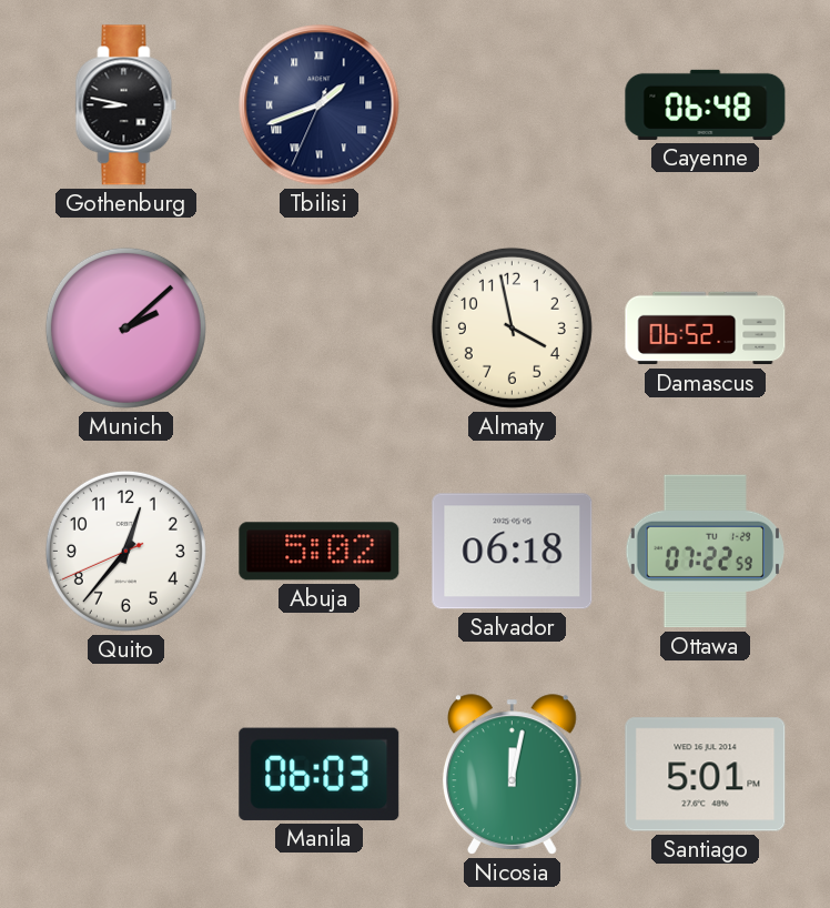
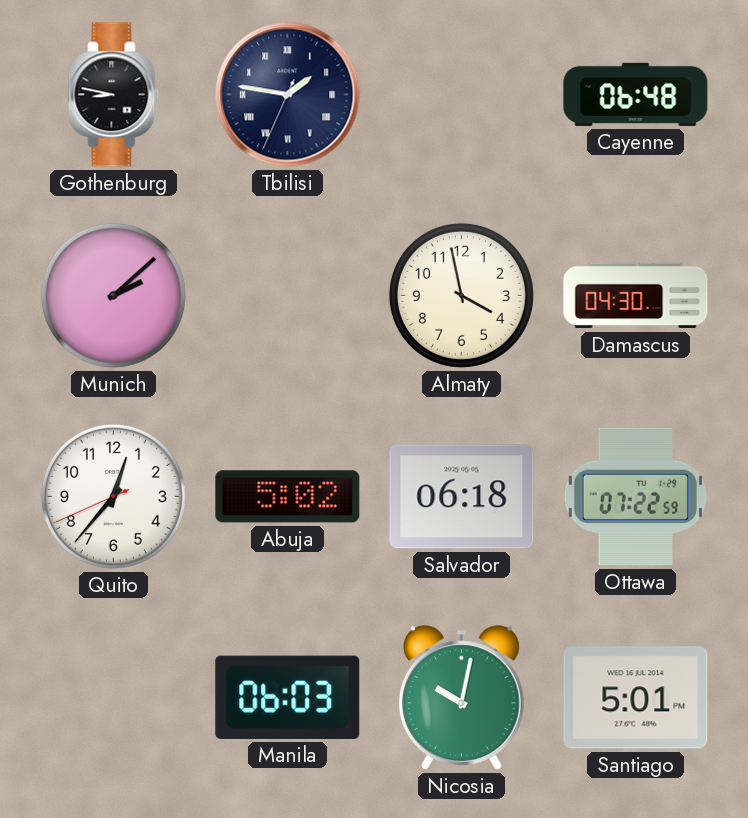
Tbilisi: 1:41 -> 1:46 (288, 95)
Damascus: 06:52 -> 04:30 (636, 296)
Nicosia: 12:02 -> 10:02 (461, 698)
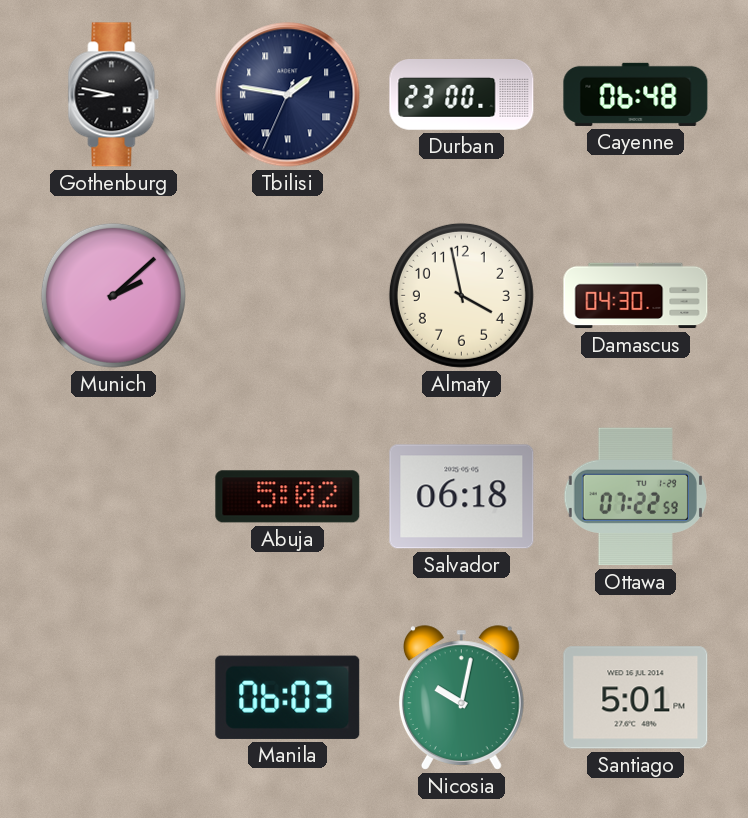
Durban: none -> 23:00 (462, 95)
Quito: 12:36 -> none (113, 496)
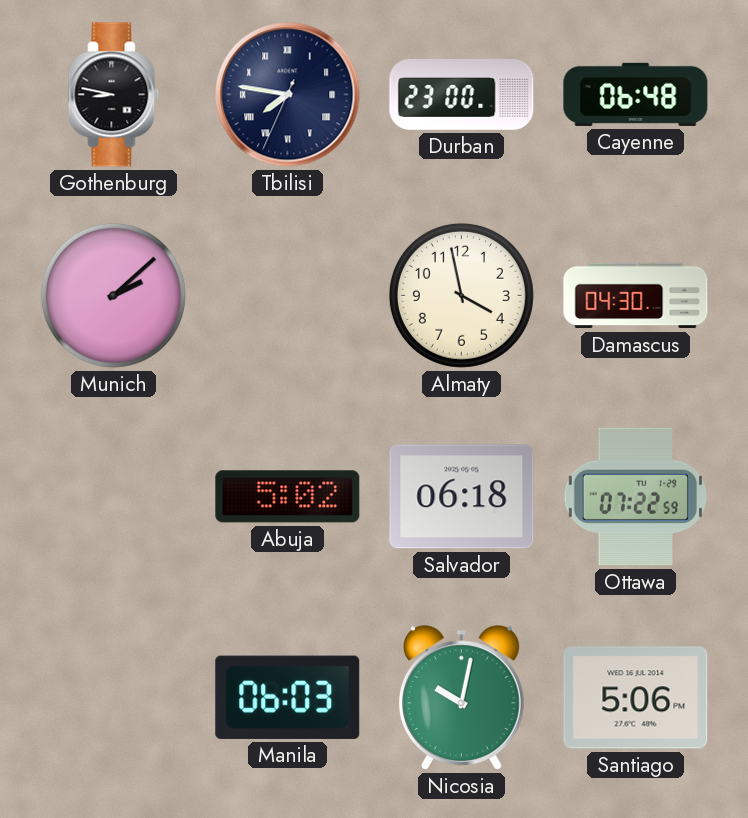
Tbilisi: 1:46 -> 7:46 (288, 95)
Santiago: 5:01 -> 5:06 (636, 698)
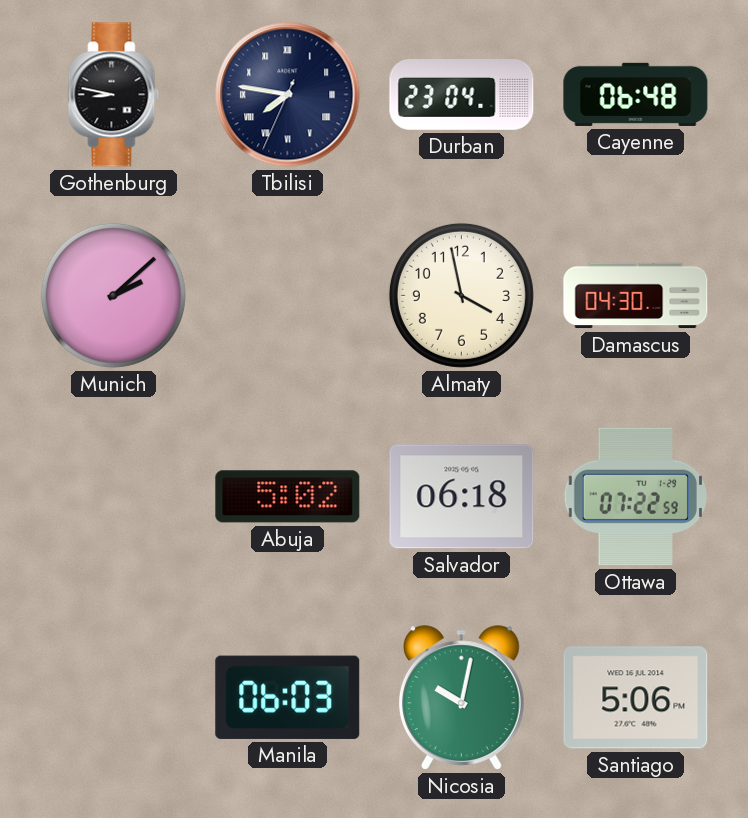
Durban: 23:00 -> 23:04 (462, 95)
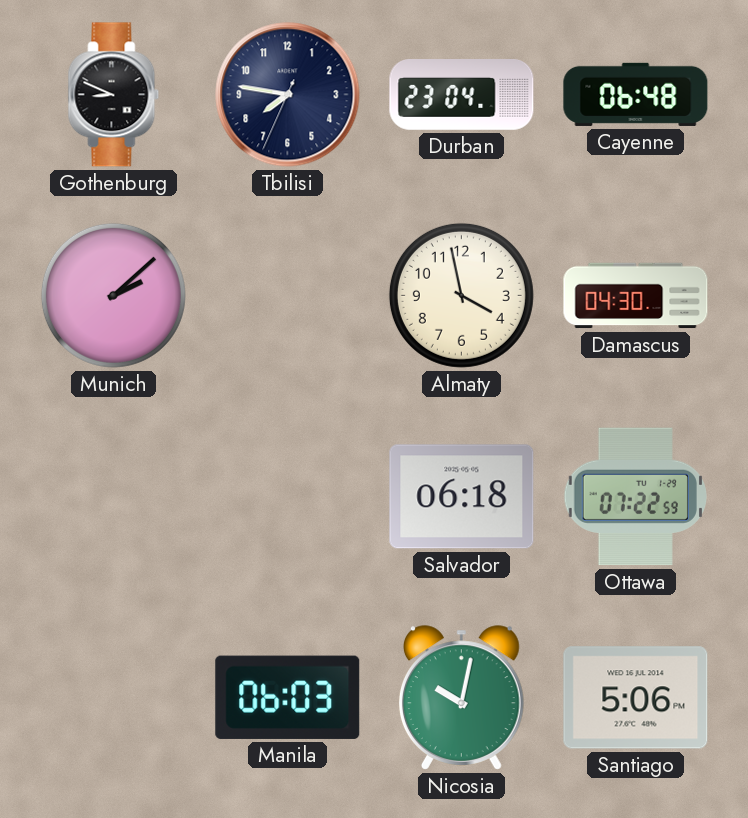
Gothenburg: 8:47 -> 8:49 (114, 95)
Tbilisi numerals: Roman -> Arabic (288, 95)
Abuja: 5:02 -> none (288, 497)
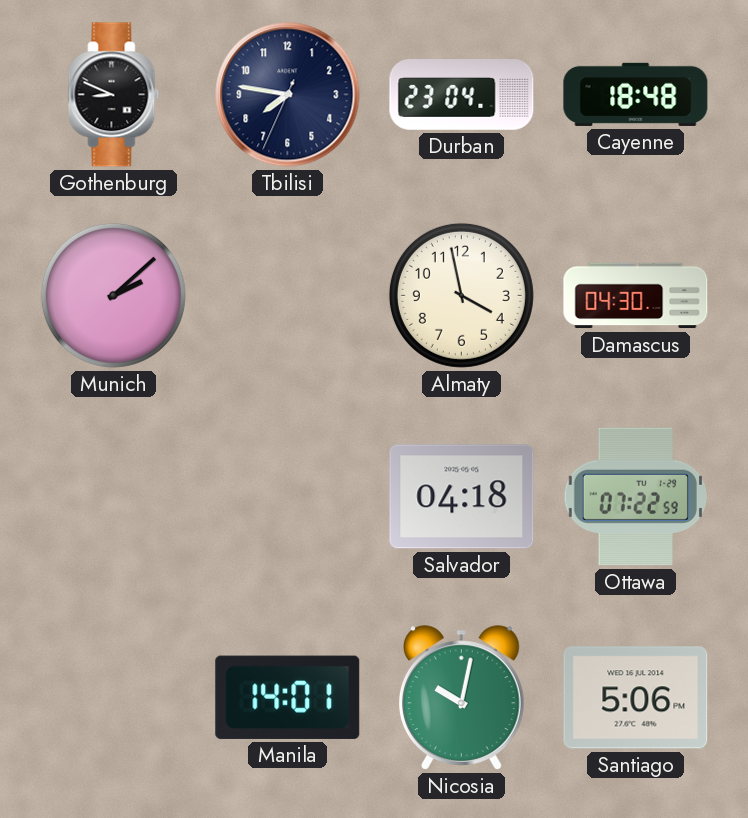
Cayenne: 06:48 -> 18:48 (636, 94)
Salvador: 06:18 -> 04:18 (462, 497)
Manila: 06:03 -> 14:01 (288, 697)
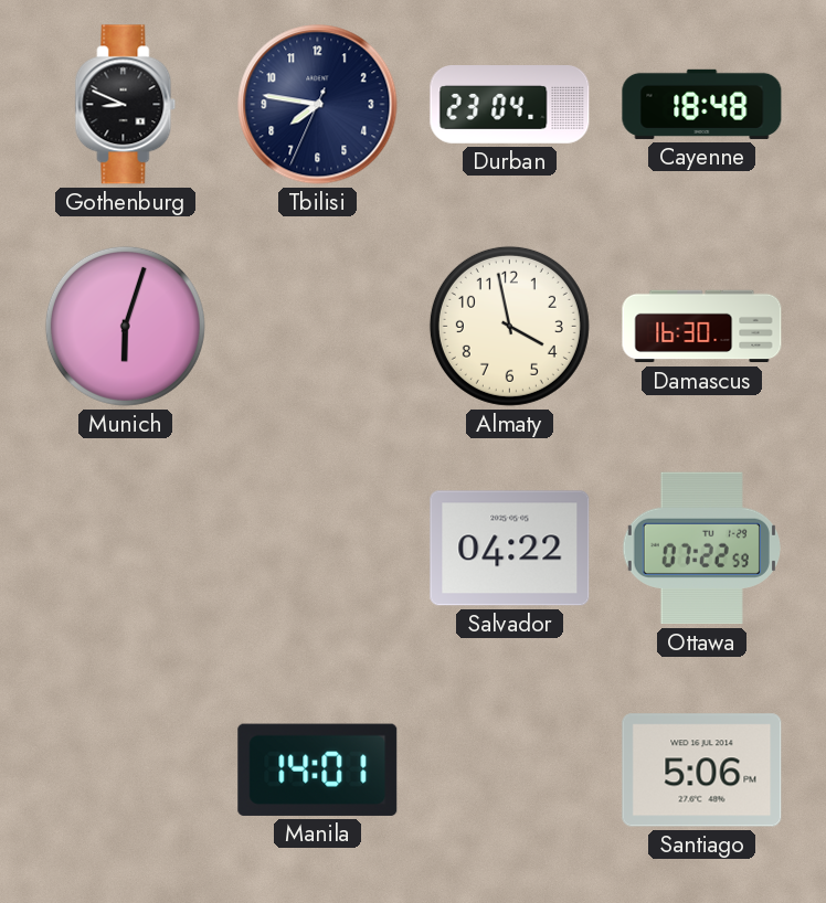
Munich: 2:08 -> 6:03 (125, 326)
Damascus: 04:30 -> 16:30 (702, 327)
Salvador: 04:18 -> 04:22 (510, 549)
Nicosia: 10:02 -> none (461, 698)
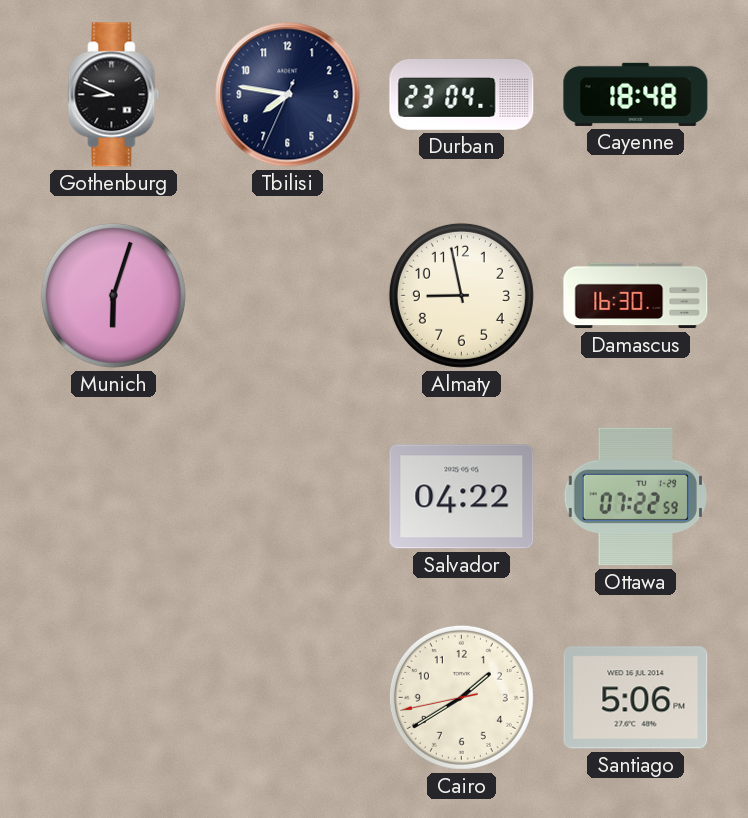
Almaty: 3:58 -> 8:58 (461, 295)
Manila: 14:01 -> none (318, 769)
Cairo: none -> 1:39 (461, 697)
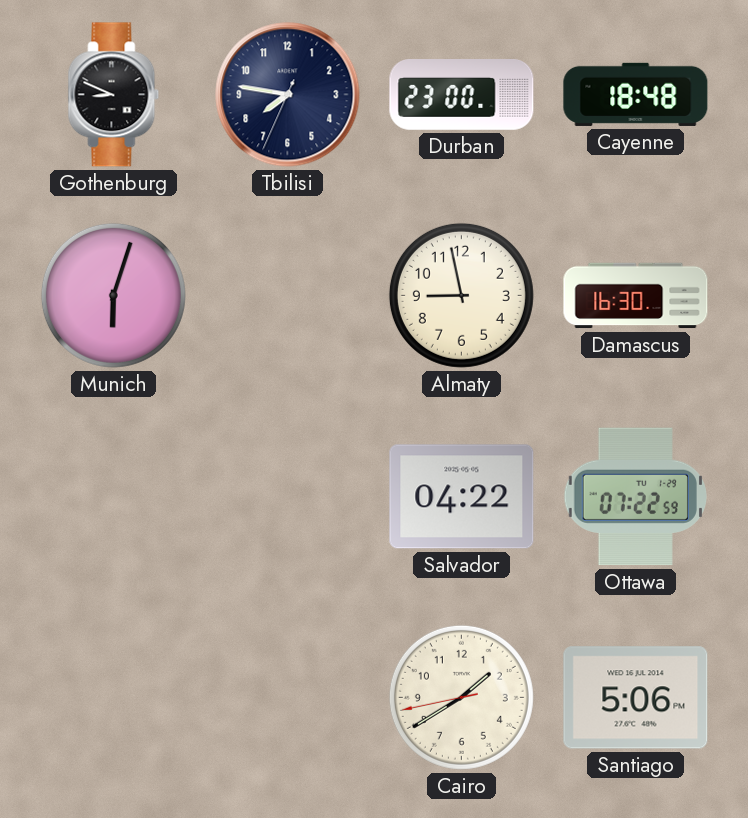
Durban: 23:04 -> 23:00 (462, 95)
